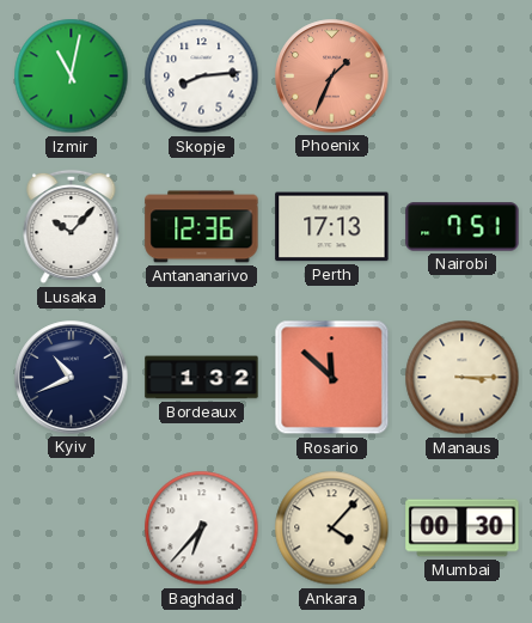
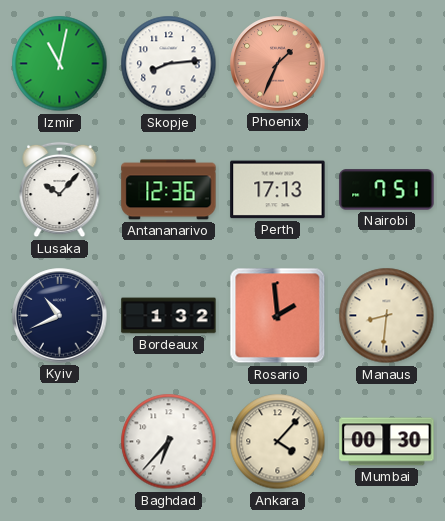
Rosario: 11:52 -> 1:59 (278, 316)
Manaus: 3:15 -> 8:31 (387, 316)
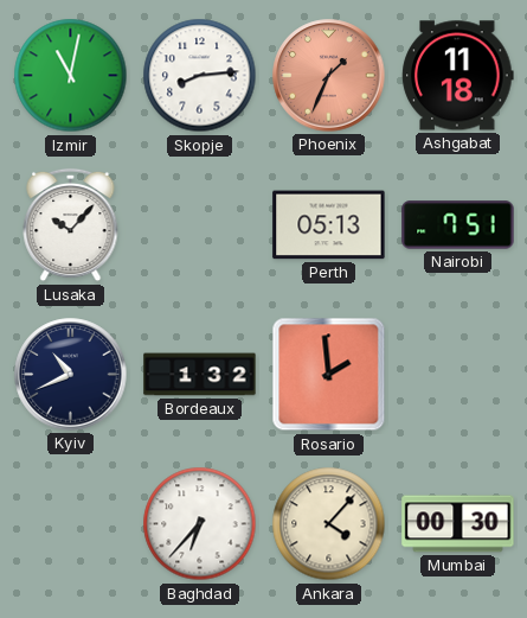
Ashgabat: none -> 11:18 (458, 76)
Antananarivo: 12:36 -> none (169, 190)
Perth: 17:13 -> 05:13 (329, 225)
Manaus: 8:31 -> none (387, 316)
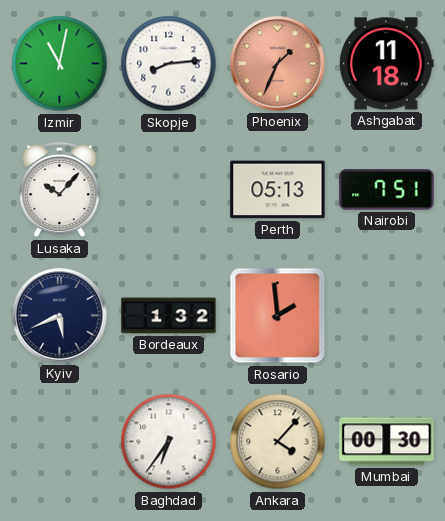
Kyiv: 10:41 -> 5:41 (60, 316)
Baghdad: 6:37 -> 6:36 (169, 442)
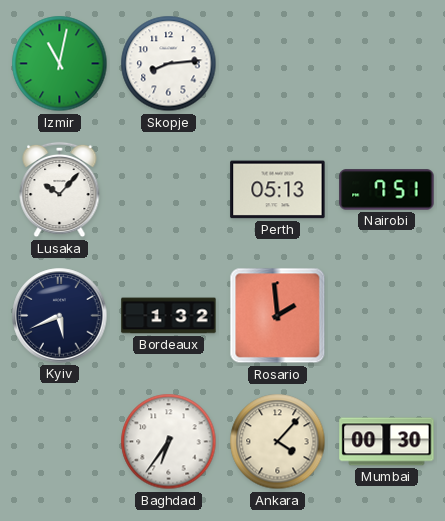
Phoenix: 1:34 -> none (278, 64)
Ashgabat: 11:18 -> none (387, 64)
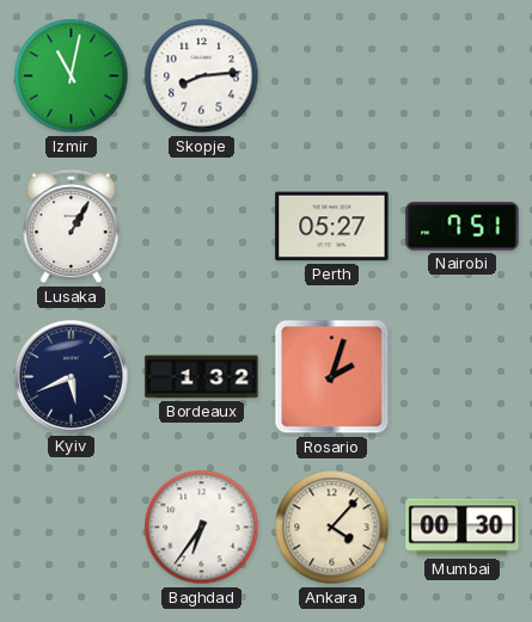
Lusaka: 10:07 -> 1:05 (72, 227)
Perth: 05:13 -> 05:27 (332, 227)
Rosario: 1:59 -> 2:03 (332, 377)
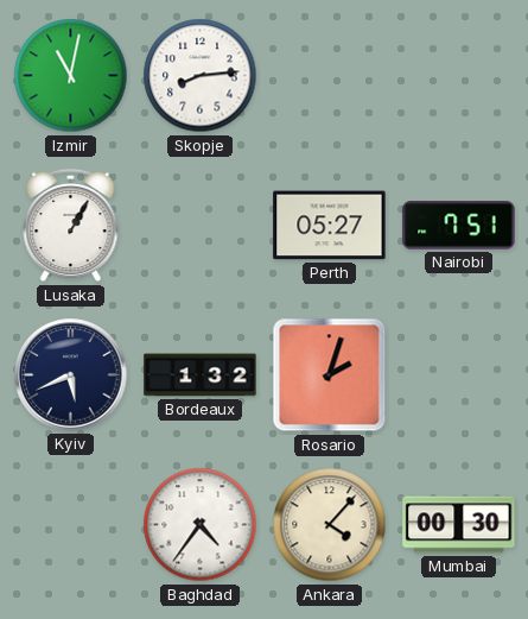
Baghdad: 6:36 -> 4:36 (201, 525)
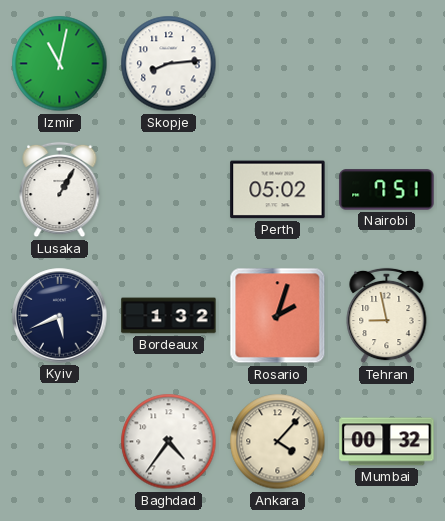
Perth: 05:27 -> 05:02 (278, 190)
Tehran: none -> 8:58 (387, 316)
Mumbai: 00:30 -> 00:32 (387, 442)
